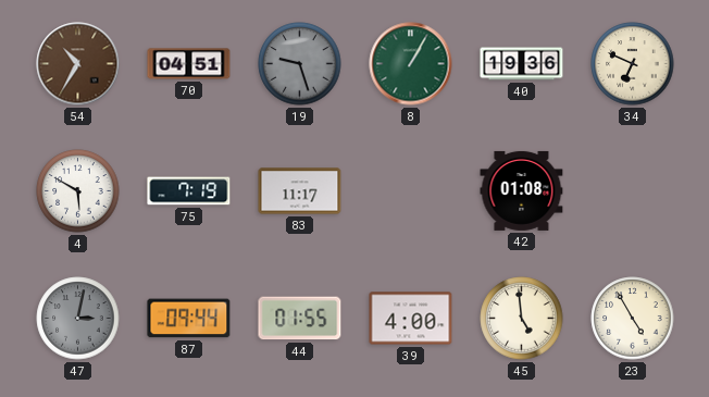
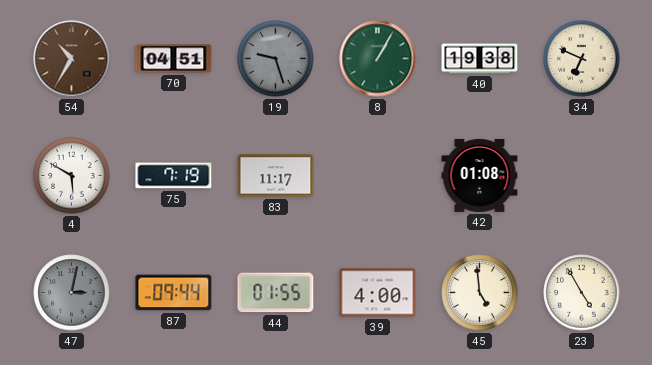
40: 19:36 -> 19:38 (480, 59)
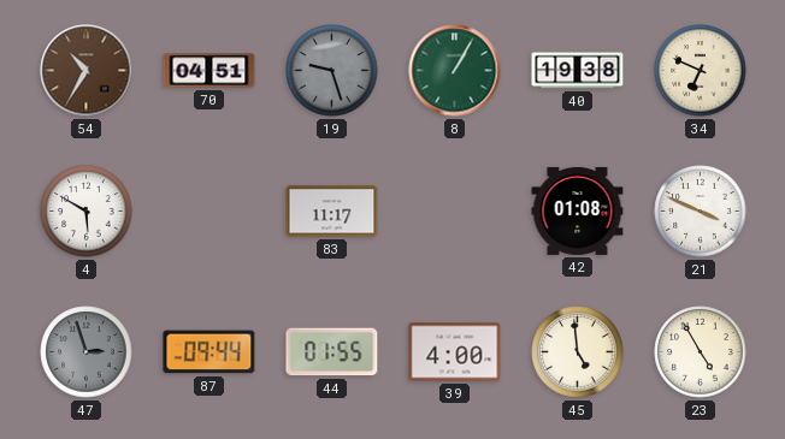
75: 7:19 -> none (174, 176)
21: none -> 3:49 (701, 212)
47: 3:02 -> 2:57 (87, 352)
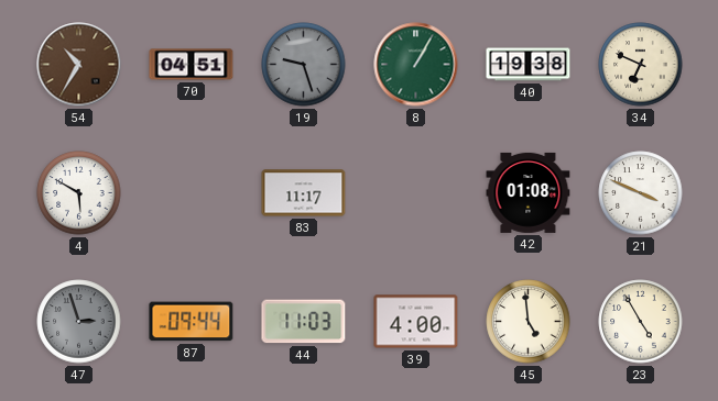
44: 01:55 -> 11:03 (304, 322)
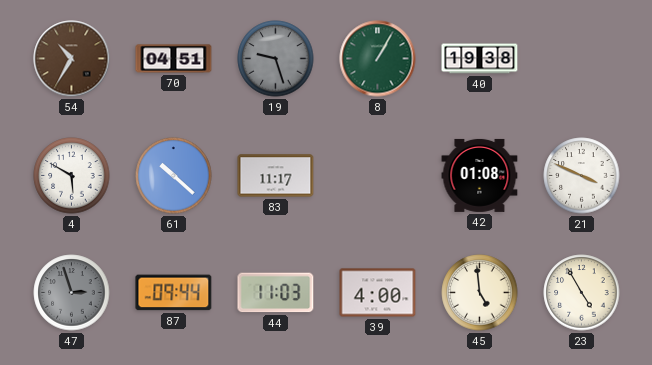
34: 6:49 -> none (641, 65)
61: none -> 10:22 (174, 176)
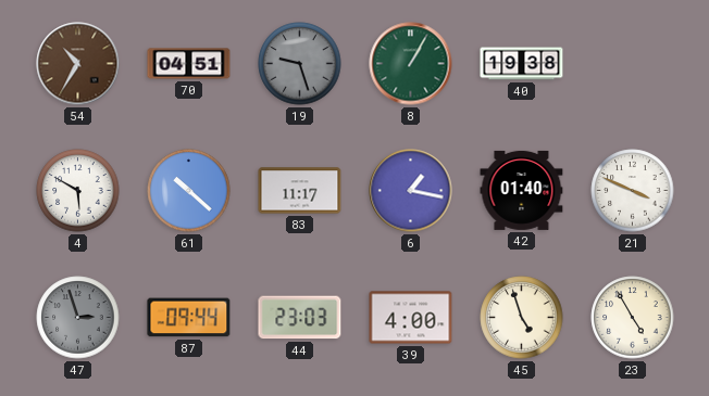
6: none -> 1:17 (411, 191)
42: 01:08 -> 01:40 (522, 190)
44: 11:03 -> 23:03 (300, 318)
45: 4:59 -> 4:57 (522, 318)
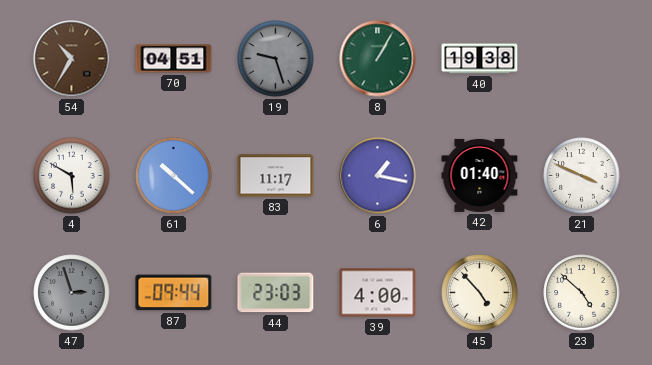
45: 4:57 -> 4:53 (480, 293)
23: 4:55 -> 4:52 (582, 293)
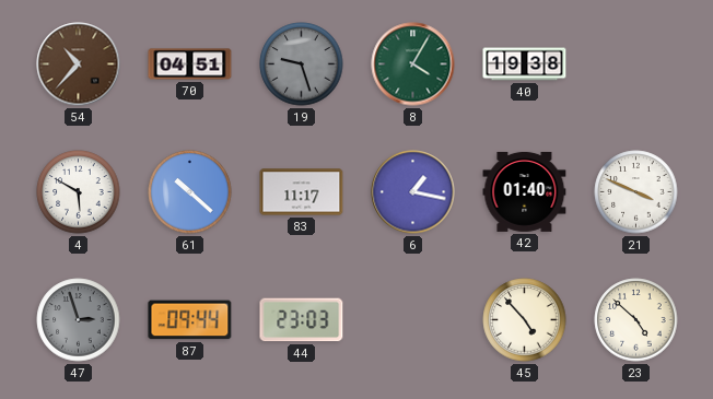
54: 10:35 -> 10:37 (79, 64)
8: 1:05 -> 4:05 (413, 64)
39: 4:00 -> none (378, 293)
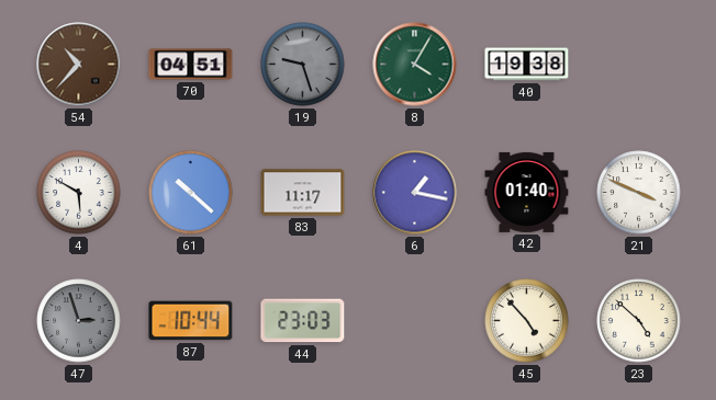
87: 09:44 -> 10:44 (191, 321)
